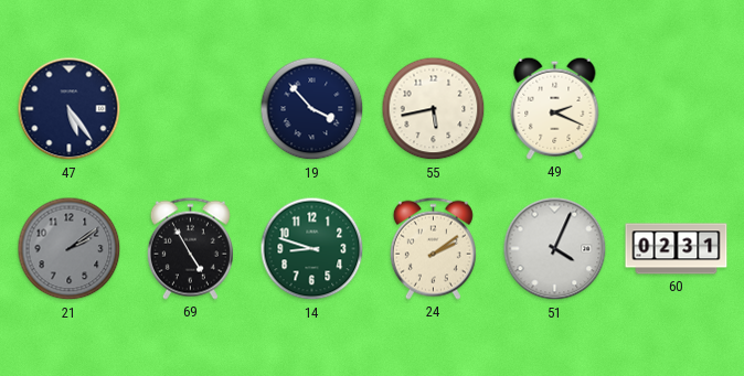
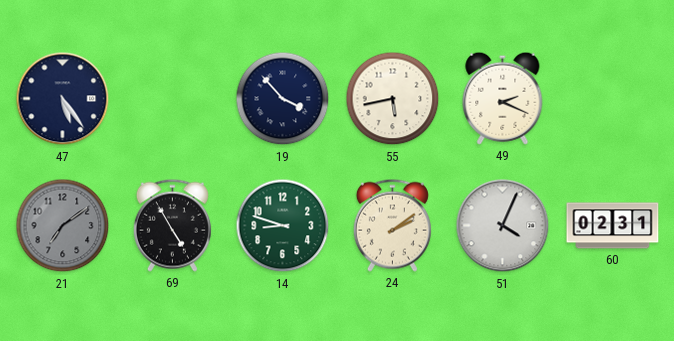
21: 2:09 -> 7:09 (63, 226)
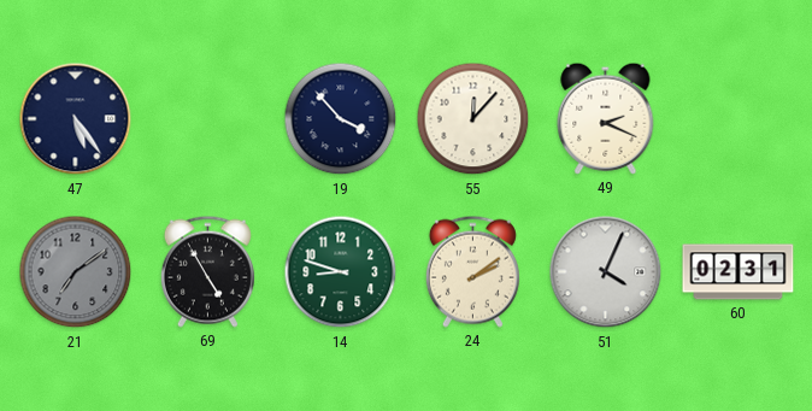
55: 5:43 -> 12:07 (473, 119)
